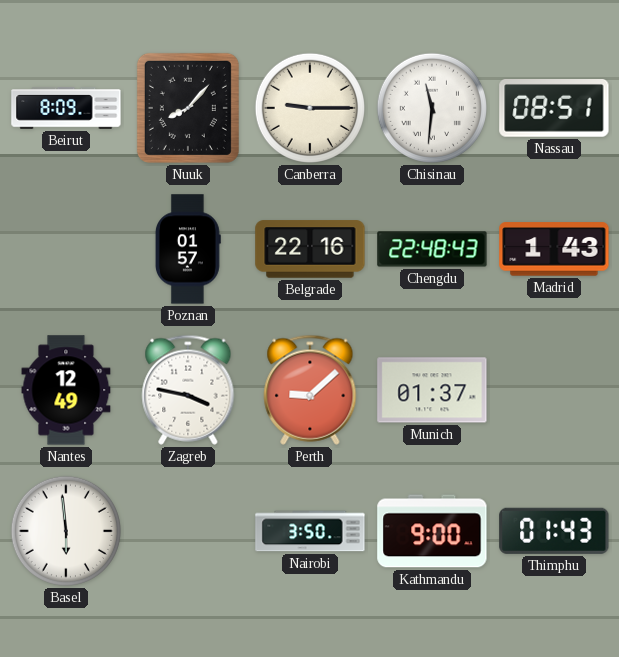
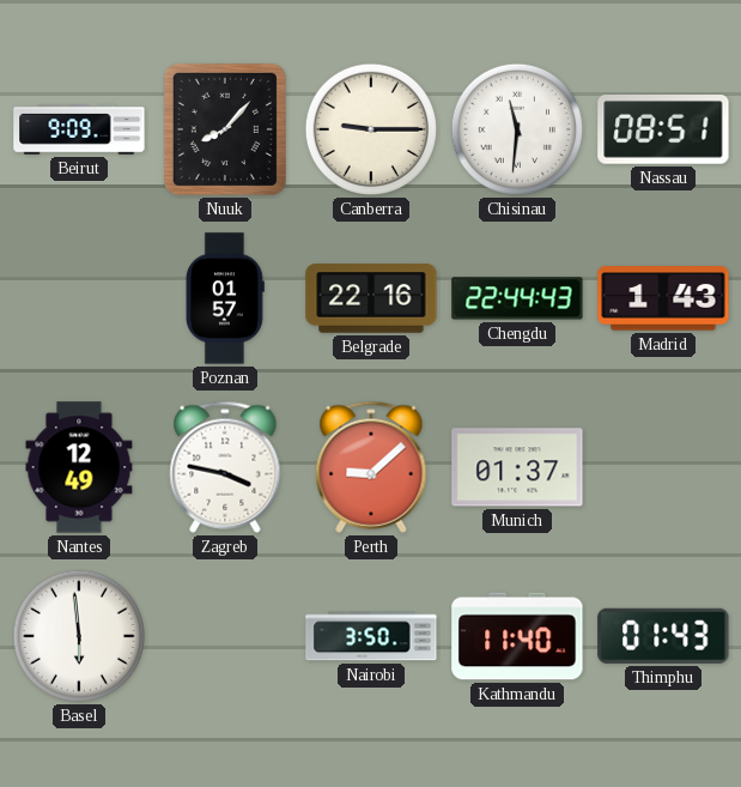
Beirut: 8:09 -> 9:09 (79, 129)
Chengdu: 22:48 -> 22:44 (517, 298)
Kathmandu: 9:00 -> 11:40 (517, 636)
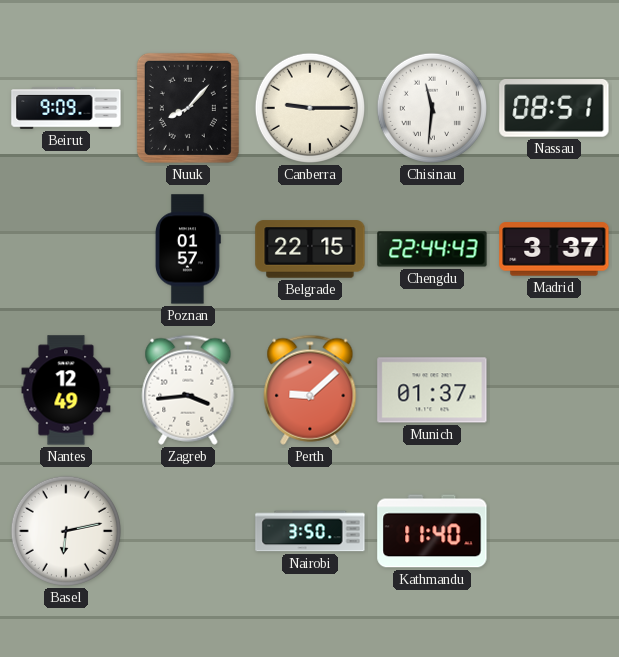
Belgrade: 22:16 -> 22:15 (310, 249)
Madrid: 1:43 -> 3:37 (554, 249)
Zagreb: 3:47 -> 3:44 (188, 390)
Basel: 5:59 -> 6:13 (66, 531)
Thimphu: 01:43 -> none (663, 636)
